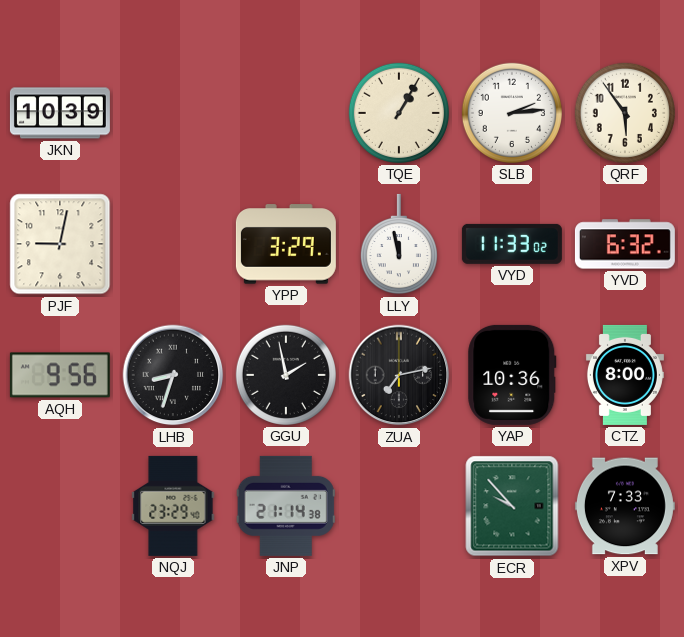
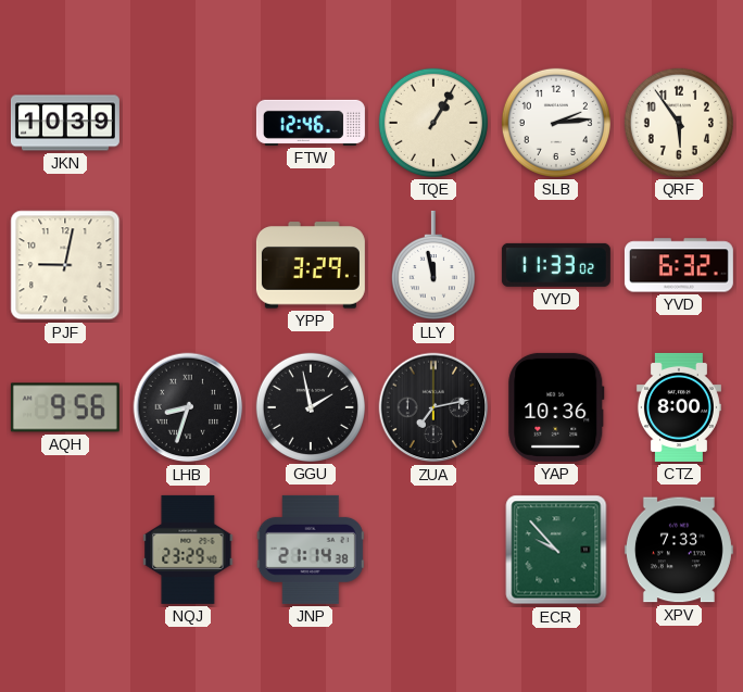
FTW: none -> 12:46 (311, 123)
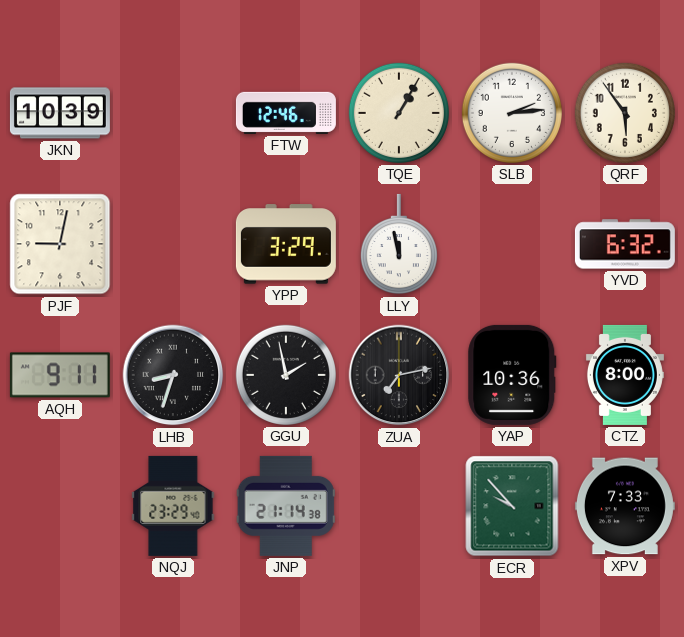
VYD: 11:33 -> none (556, 265)
AQH: 9:56 -> 9:11 (60, 375)
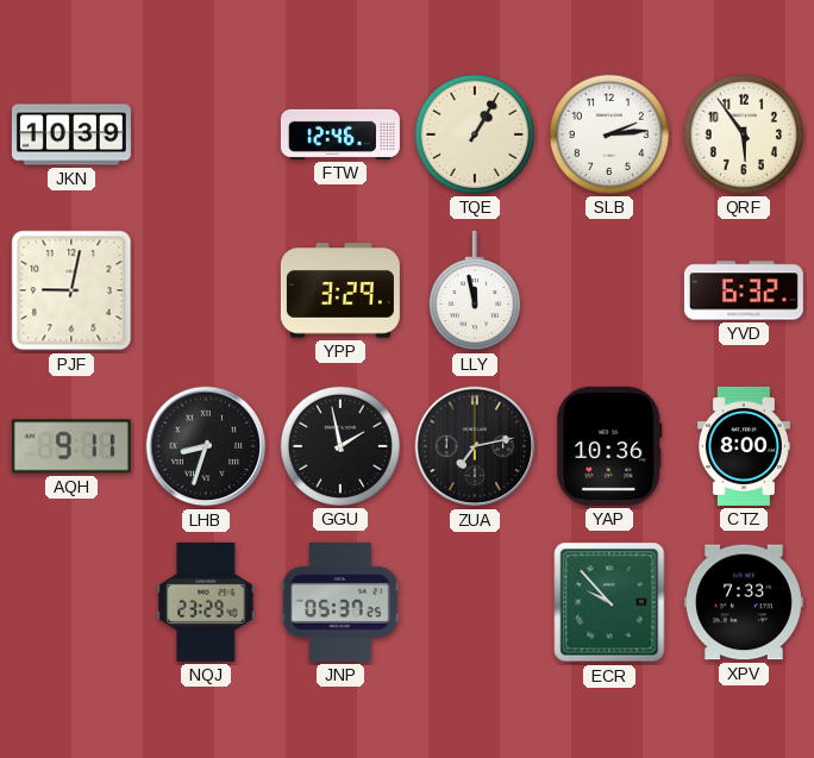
JNP: 21:14 -> 05:37 (340, 602)
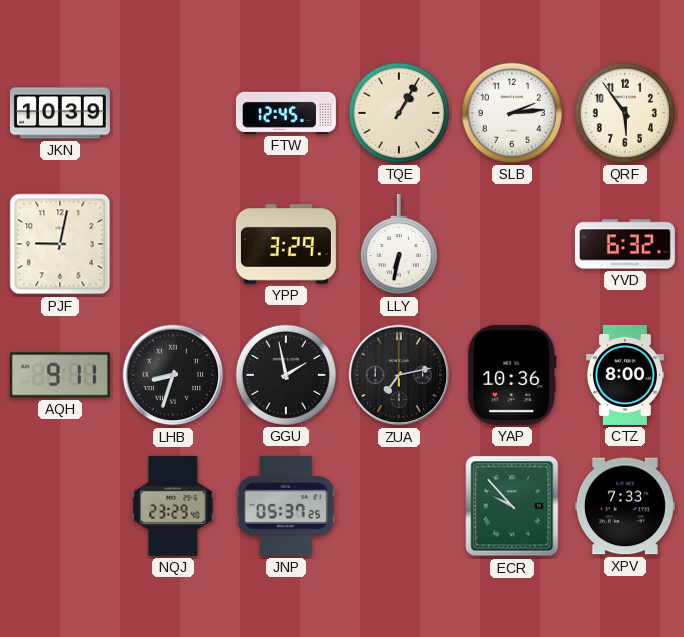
FTW: 12:46 -> 12:45 (286, 113)
LLY: 11:58 -> 6:32 (399, 244)
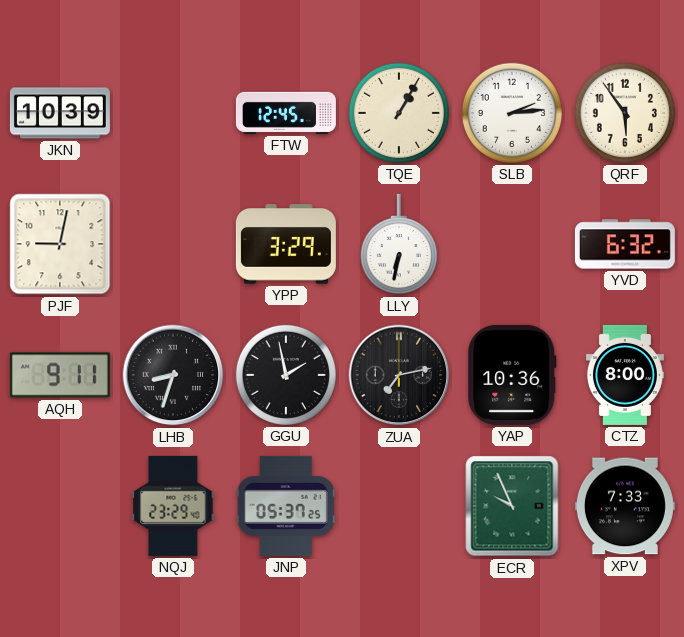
ECR: 9:53 -> 9:56 (512, 506)
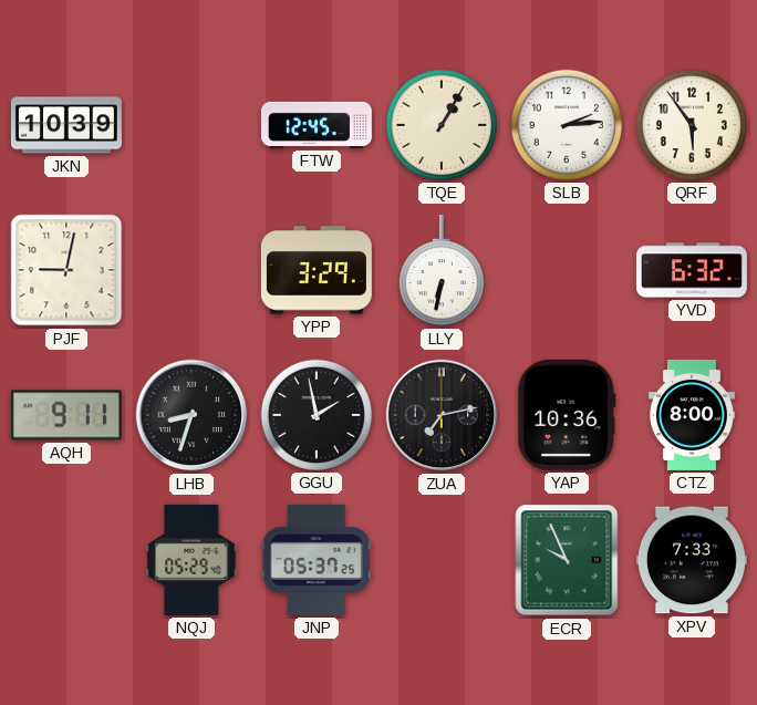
NQJ: 23:29 -> 05:29 (191, 560)
